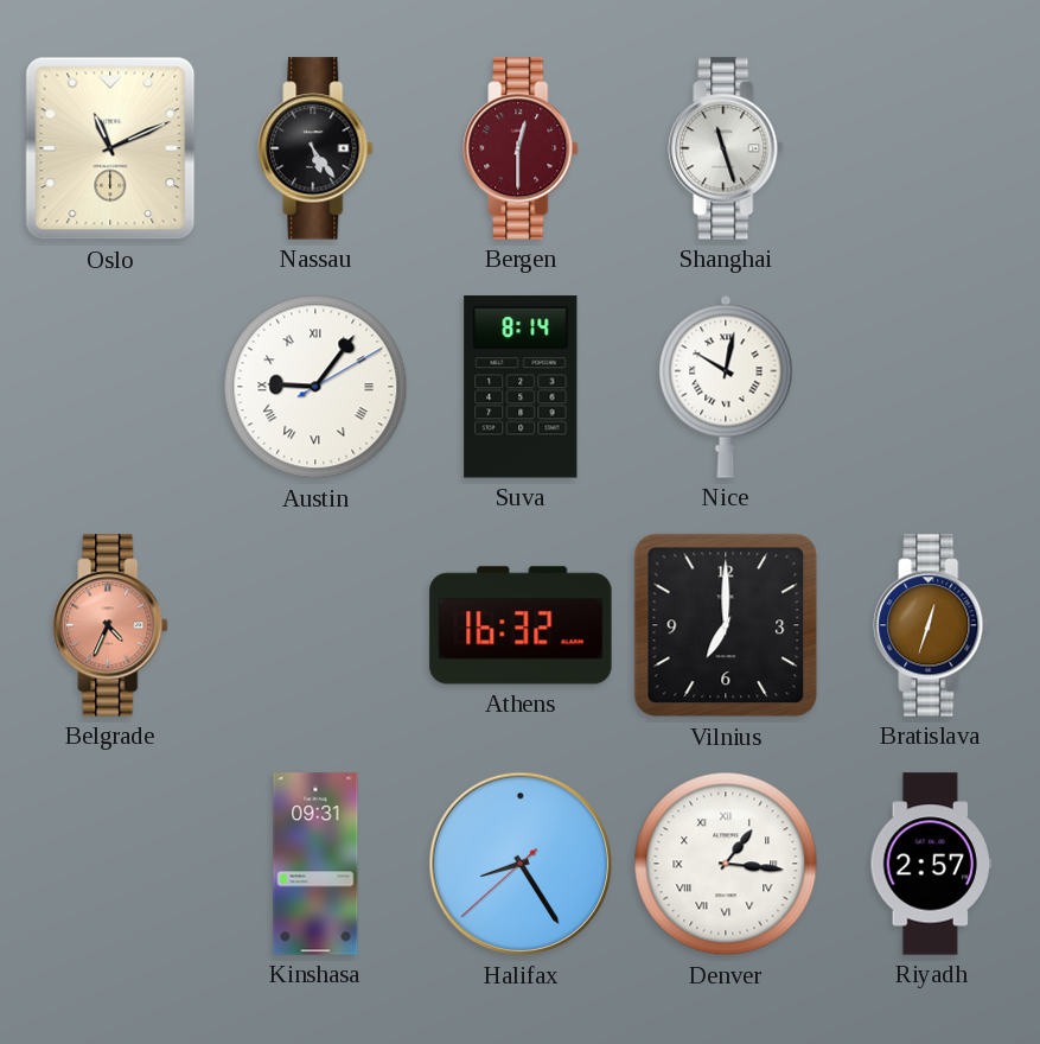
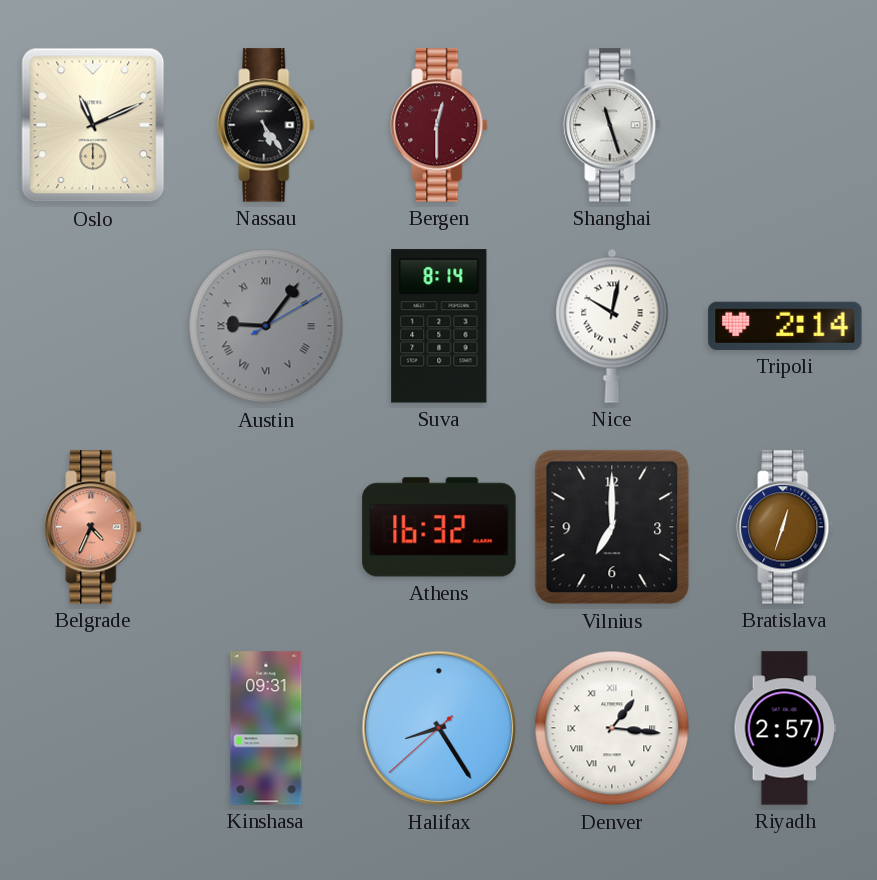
Austin dial: white -> grey (266, 326)
Tripoli: none -> 2:14 (785, 326)
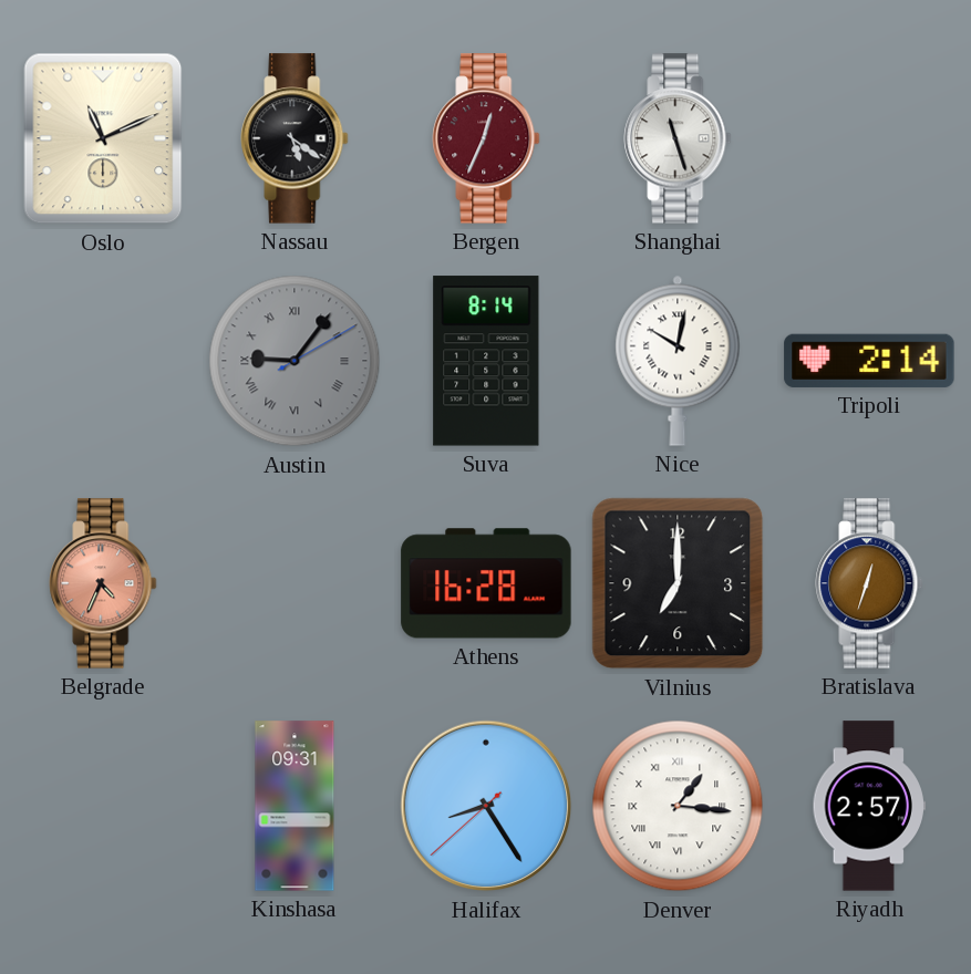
Nassau: 5:24 -> 5:21 (295, 138)
Bergen: 12:30 -> 12:34 (486, 138)
Athens: 16:32 -> 16:28 (486, 583)
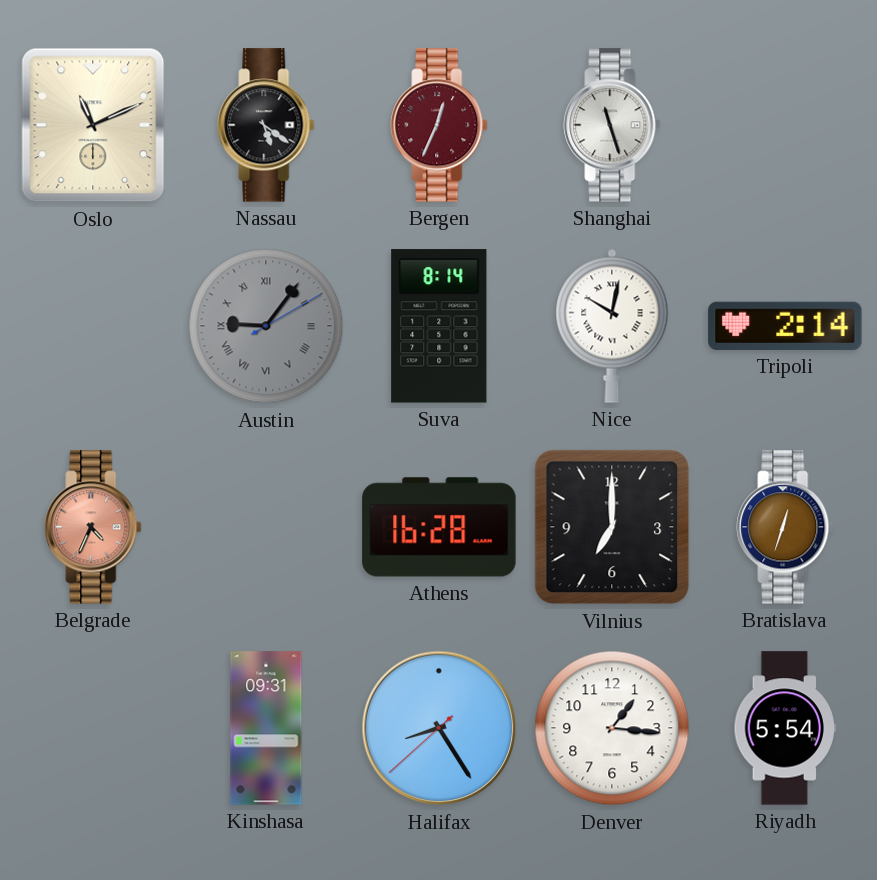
Denver numerals: Roman -> Arabic (612, 728)
Riyadh: 2:57 -> 5:54 (784, 728)
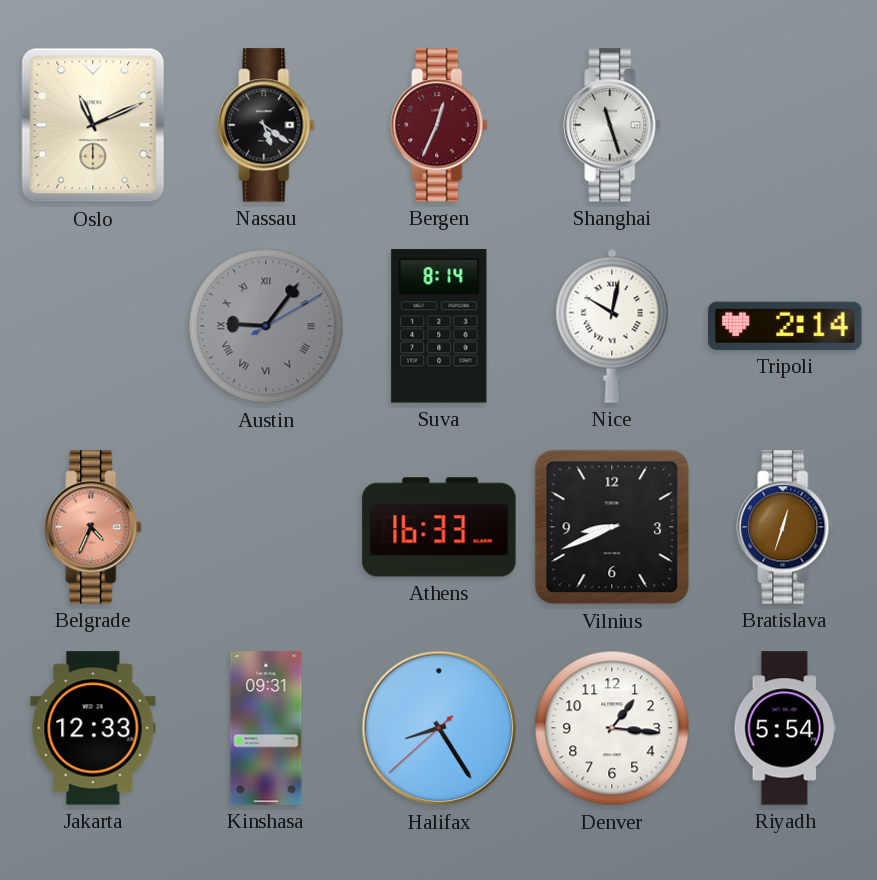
Athens: 16:28 -> 16:33 (439, 527)
Vilnius: 7:00 -> 8:41 (612, 527)
Jakarta: none -> 12:33 (93, 728)
